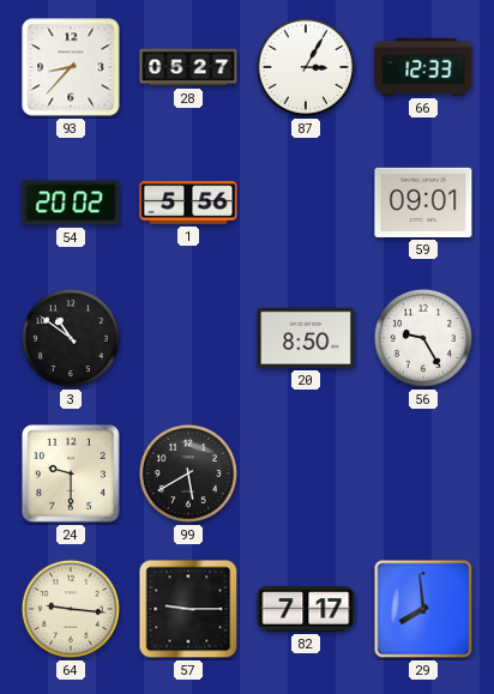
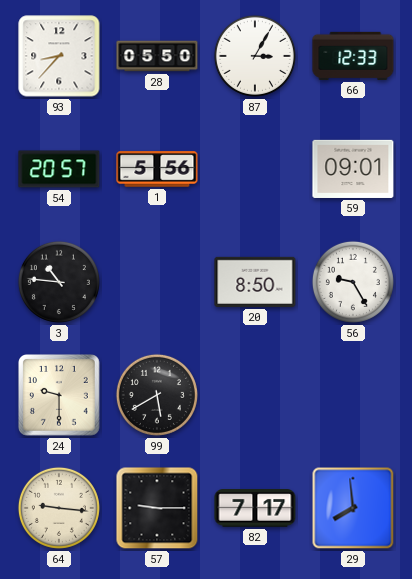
28: 05:27 -> 05:50 (157, 56)
54: 20:02 -> 20:57 (59, 169)
3: 10:51 -> 10:46 (59, 282)
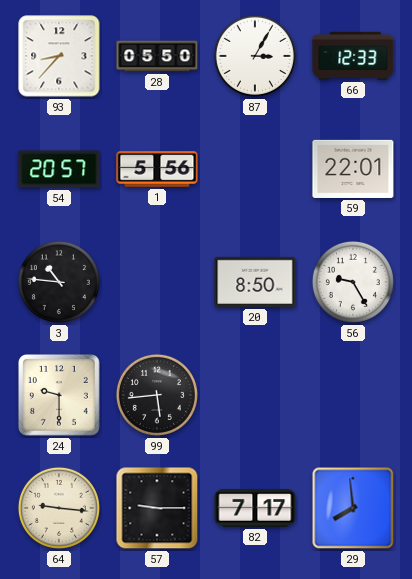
59: 09:01 -> 22:01 (353, 169)
99: 5:40 -> 5:44 (157, 395)
